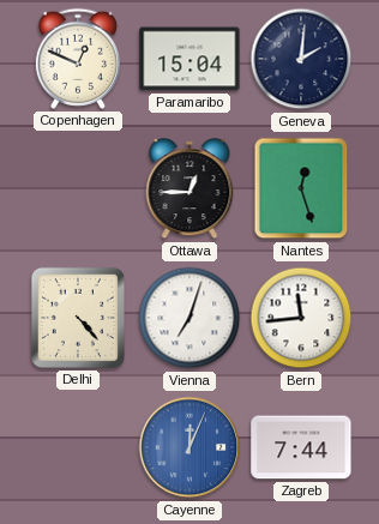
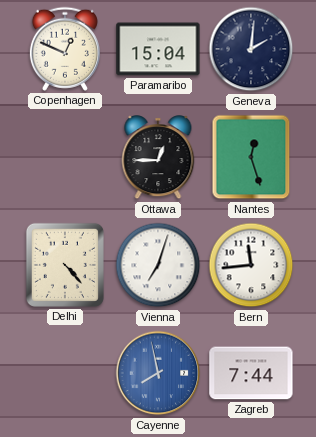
Cayenne: 12:04 -> 7:58 (158, 373)
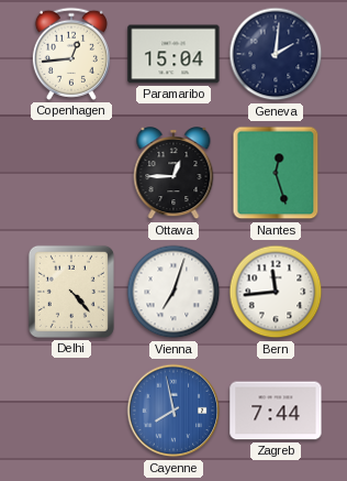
Copenhagen: 12:49 -> 12:44 (71, 54)
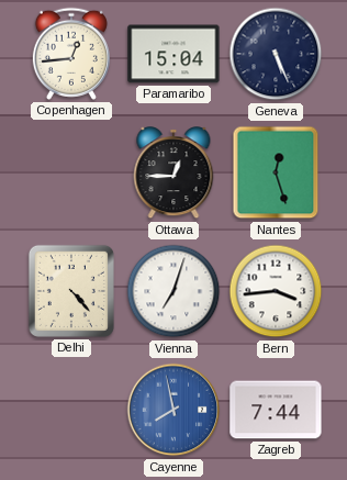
Geneva: 2:01 -> 5:26 (276, 54)
Bern: 11:44 -> 3:44 (276, 291)
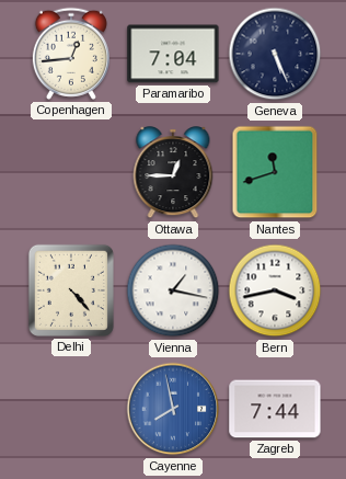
Paramaribo: 15:04 -> 7:04 (173, 54)
Nantes: 12:27 -> 11:42 (275, 172)
Vienna: 7:03 -> 1:17 (173, 290)
Bern: 3:44 -> 3:43 (275, 290)
